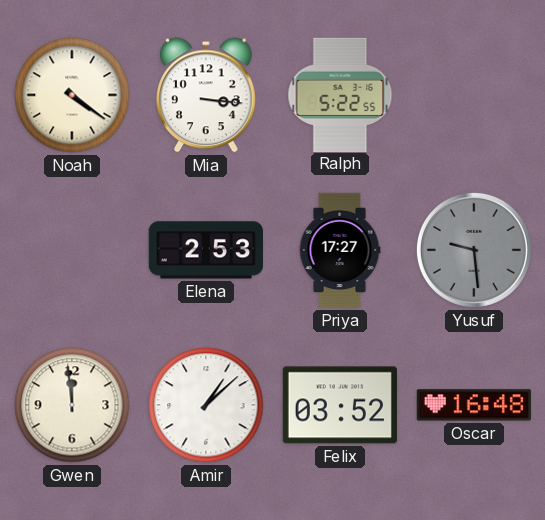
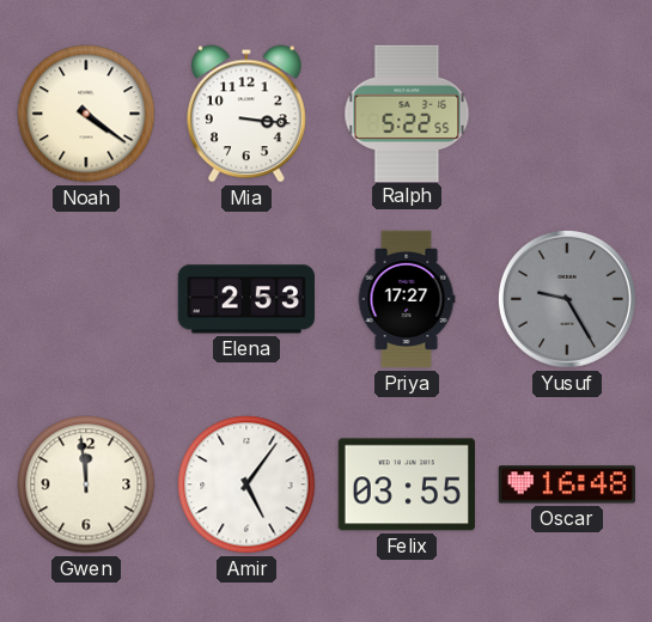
Yusuf: 9:29 -> 9:25 (567, 299)
Amir: 1:08 -> 5:06 (246, 484)
Felix: 03:52 -> 03:55 (407, 484)
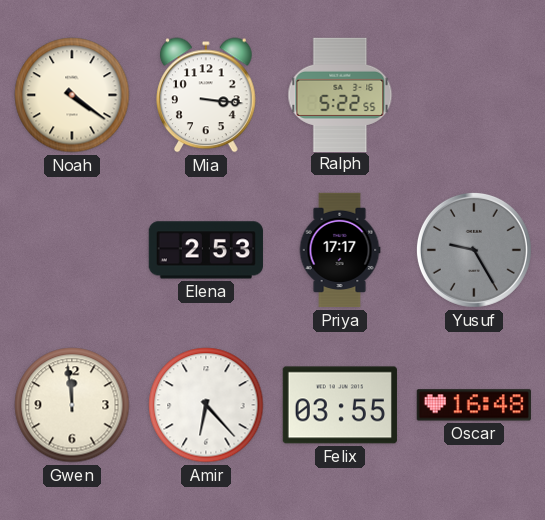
Priya: 17:27 -> 17:17 (340, 250)
Amir: 5:06 -> 6:23 (206, 405)
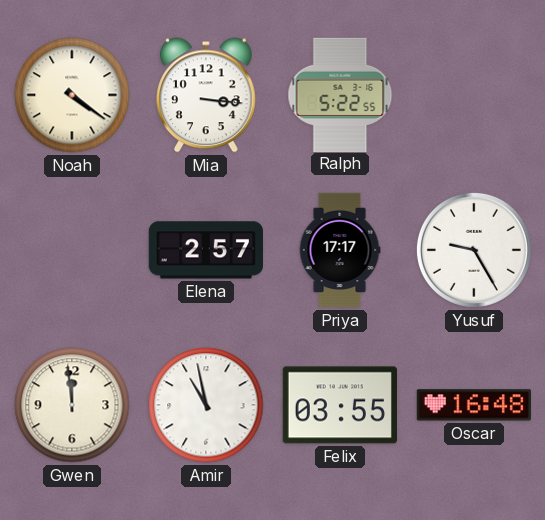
Elena: 2:53 -> 2:57 (205, 250)
Yusuf dial: grey -> white (474, 250)
Amir: 6:23 -> 10:58 (206, 405)
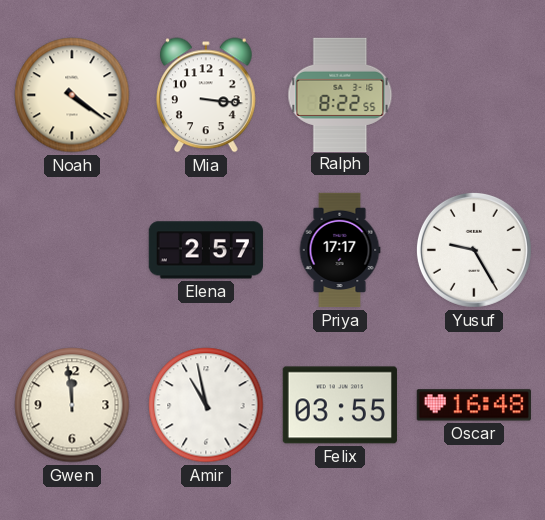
Ralph: 5:22 -> 8:22 (340, 94)
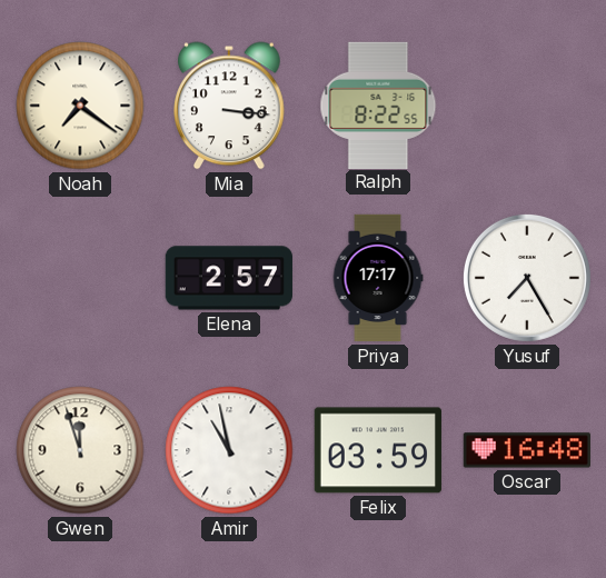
Noah: 4:21 -> 7:21 (80, 106)
Yusuf: 9:25 -> 7:25 (527, 278)
Gwen: 11:59 -> 11:57 (80, 450)
Felix: 03:55 -> 03:59 (378, 450)
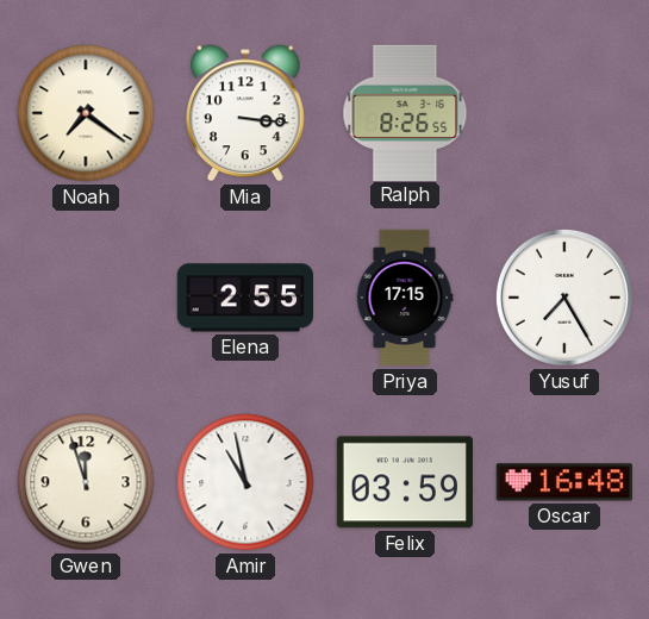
Ralph: 8:22 -> 8:26 (405, 112)
Elena: 2:57 -> 2:55 (244, 298)
Priya: 17:17 -> 17:15 (405, 298)
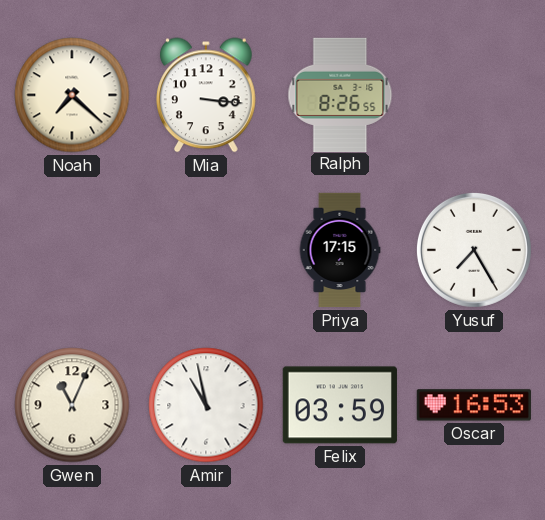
Noah: 7:21 -> 7:22 (72, 95)
Elena: 2:55 -> none (244, 298)
Gwen: 11:57 -> 11:04 (72, 405)
Oscar: 16:48 -> 16:53 (474, 405)
